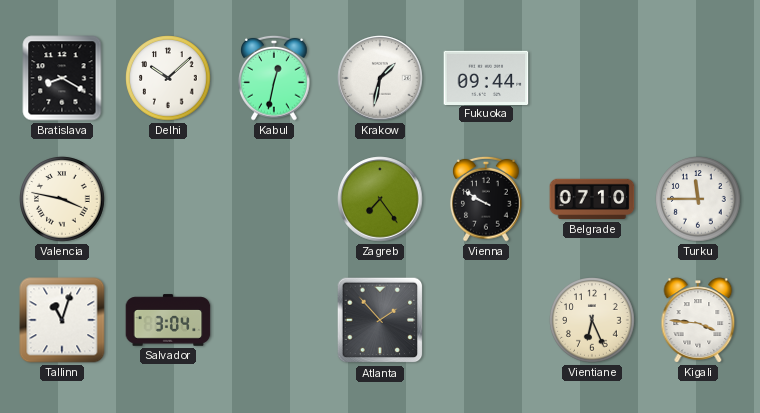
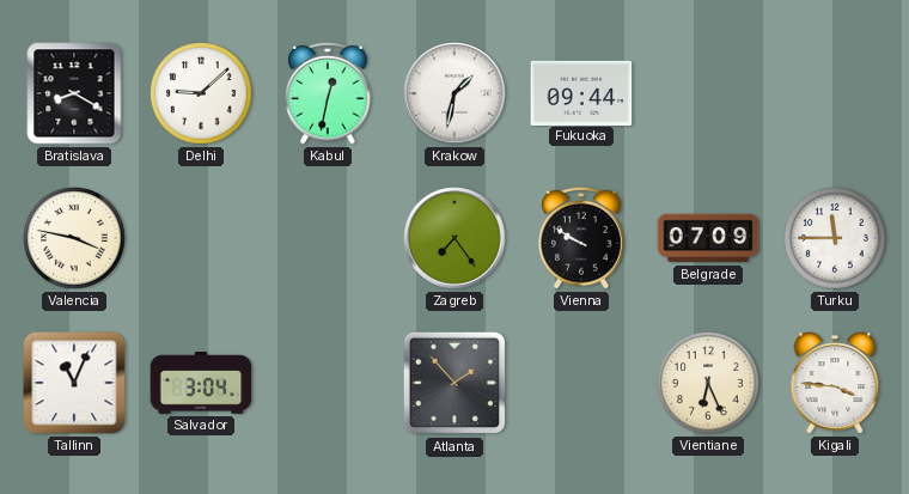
Delhi: 10:08 -> 9:08 (201, 93)
Belgrade: 07:10 -> 07:09 (708, 238)
Tallinn: 11:03 -> 11:04 (74, 383)
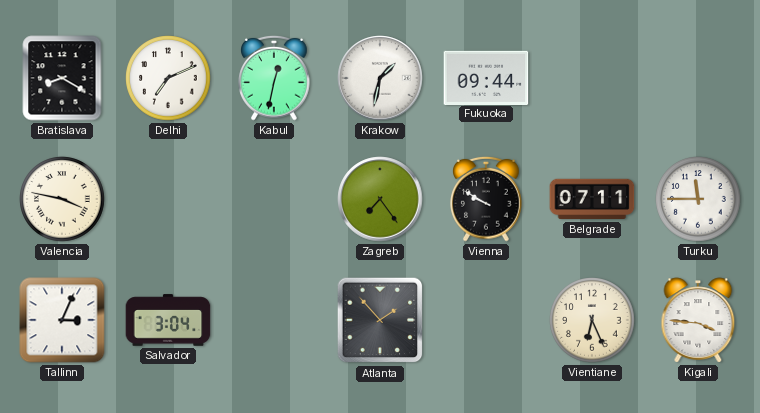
Delhi: 9:08 -> 7:11 (168, 78)
Belgrade: 07:09 -> 07:11 (592, 199)
Tallinn: 11:04 -> 3:04 (62, 320)
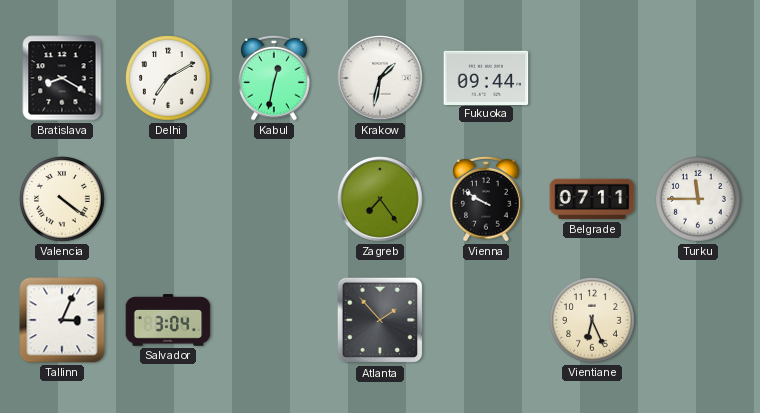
Delhi: 7:11 -> 7:10 (168, 78)
Valencia: 3:47 -> 4:21 (62, 199)
Kigali: 3:46 -> none (698, 320)
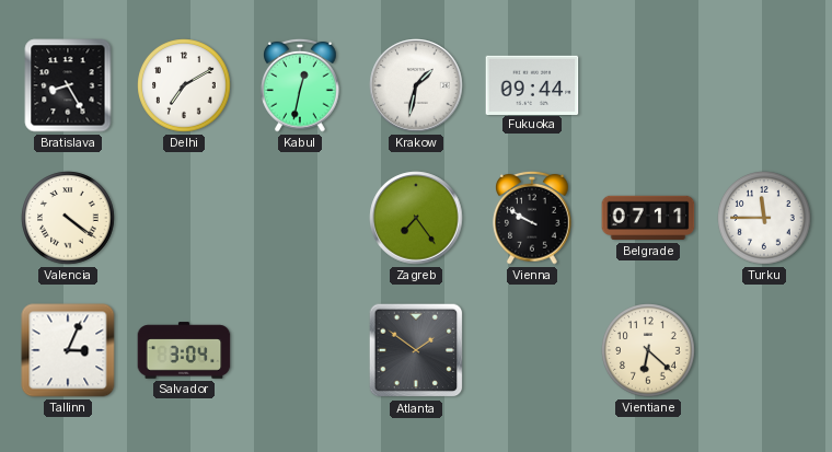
Bratislava: 8:20 -> 8:25 (68, 85)
Atlanta: 1:53 -> 1:51 (416, 350)
Vientiane: 6:26 -> 6:22 (648, 350)
